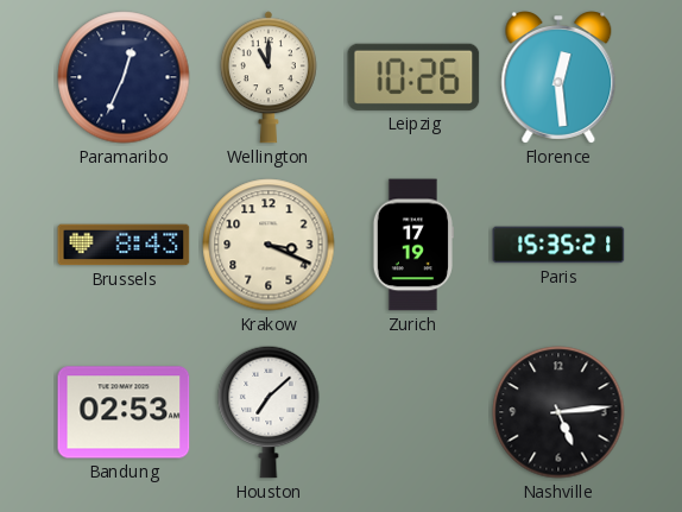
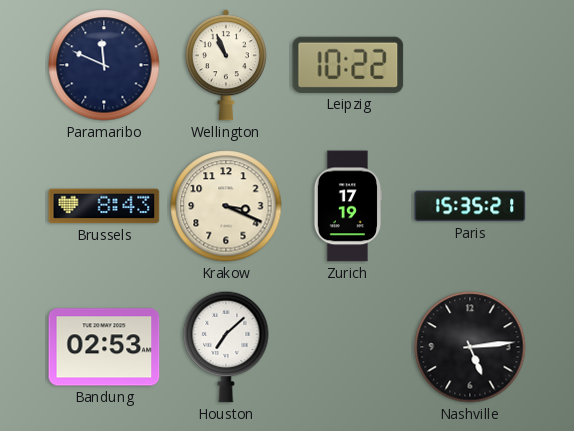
Paramaribo: 12:34 -> 11:49 (104, 65)
Wellington: 11:00 -> 10:56 (226, 65)
Leipzig: 10:26 -> 10:22 (348, 65)
Florence: 12:29 -> none (558, 77)
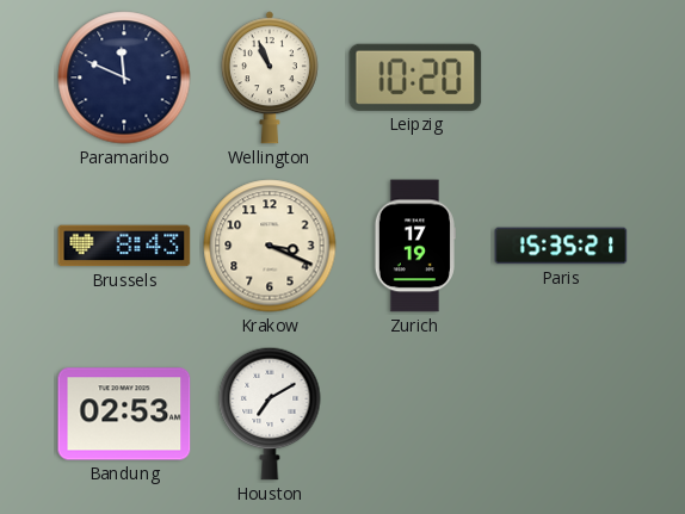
Leipzig: 10:22 -> 10:20 (415, 78)
Houston: 7:08 -> 7:10 (270, 414)
Nashville: 5:14 -> none (470, 347)
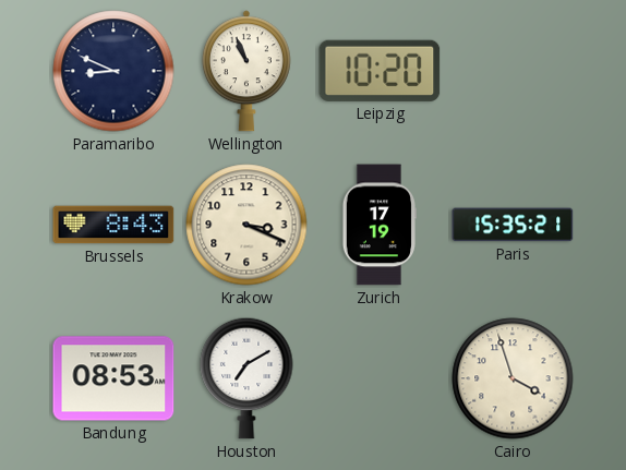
Paramaribo: 11:49 -> 8:49 (113, 71)
Bandung: 02:53 -> 08:53 (113, 378)
Cairo: none -> 3:57 (513, 378)
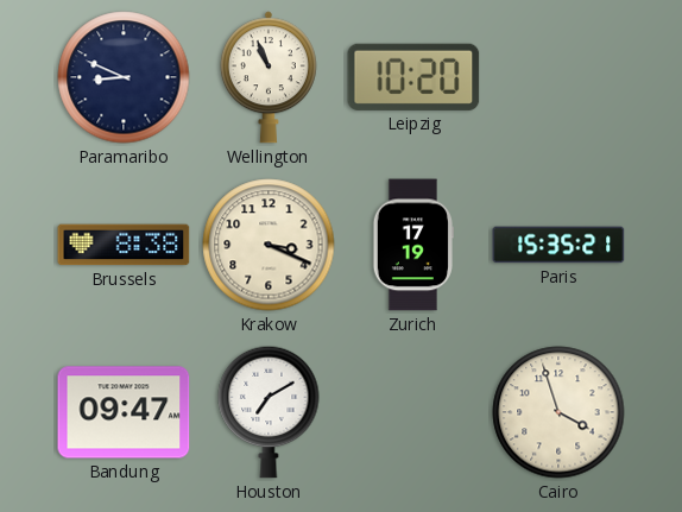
Brussels: 8:43 -> 8:38 (124, 245)
Bandung: 08:53 -> 09:47 (124, 412)
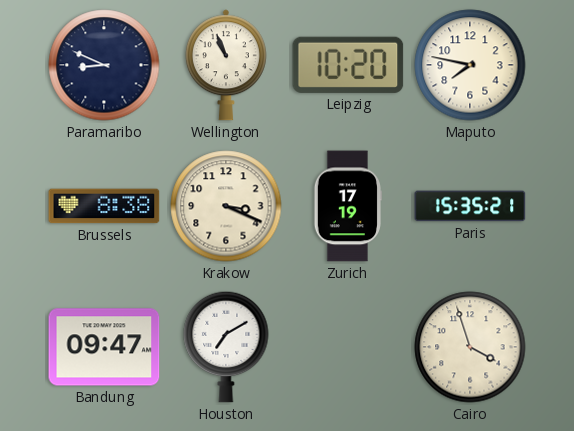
Maputo: none -> 7:47 (470, 65)
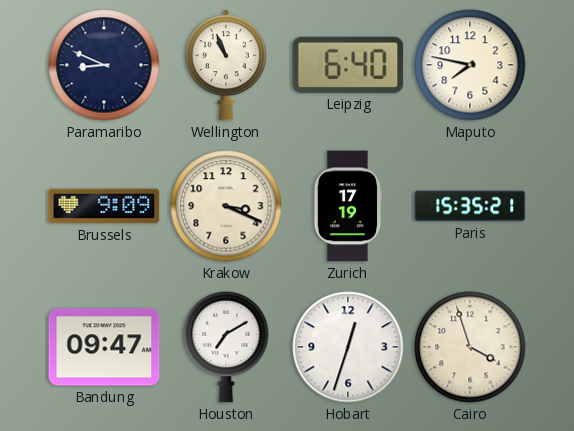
Leipzig: 10:20 -> 6:40 (348, 65)
Brussels: 8:38 -> 9:09 (104, 206)
Hobart: none -> 12:33 (348, 347)
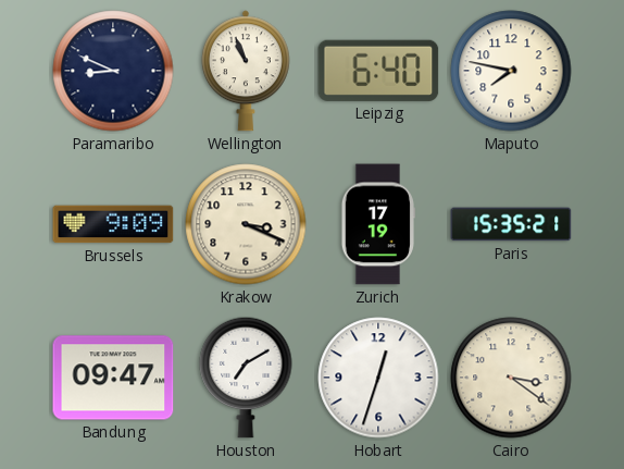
Cairo: 3:57 -> 3:21 (511, 378)
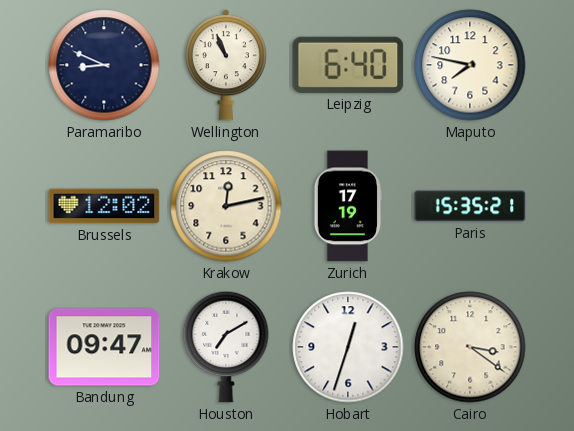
Brussels: 9:09 -> 12:02 (104, 206)
Krakow: 3:19 -> 12:13 (226, 206)
